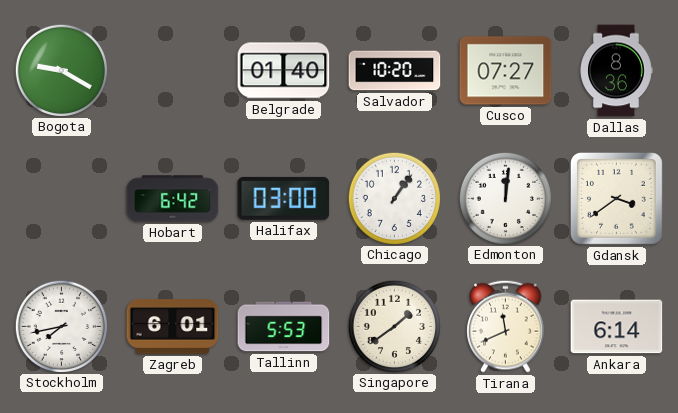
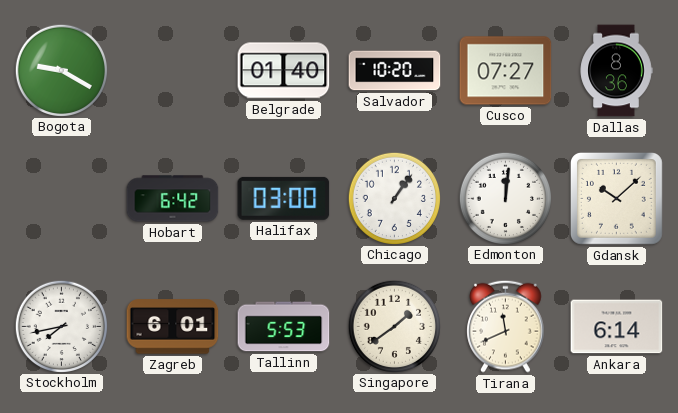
Gdansk: 3:39 -> 10:08 (616, 198)
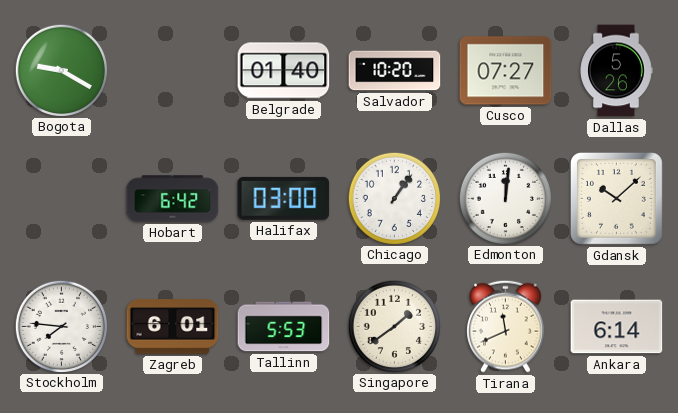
Dallas: 8:36 -> 5:26 (616, 71)
Stockholm: 7:43 -> 7:46 (62, 326)
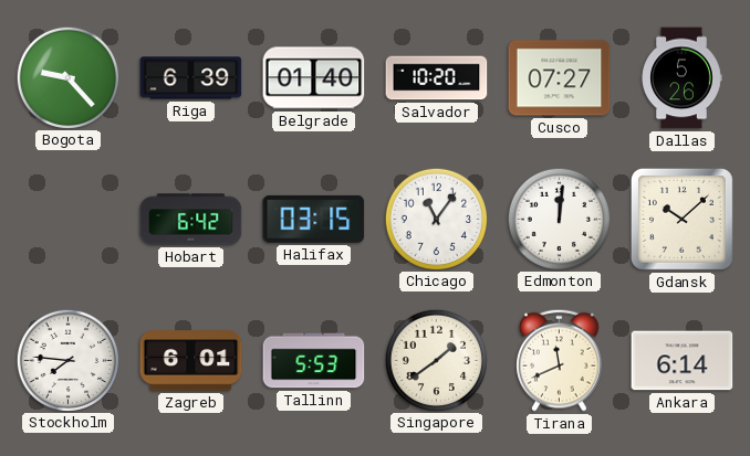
Bogota: 9:20 -> 9:23 (69, 77)
Riga: none -> 6:39 (191, 78)
Halifax: 03:00 -> 03:15 (314, 219)
Chicago: 1:06 -> 11:06 (437, 219)
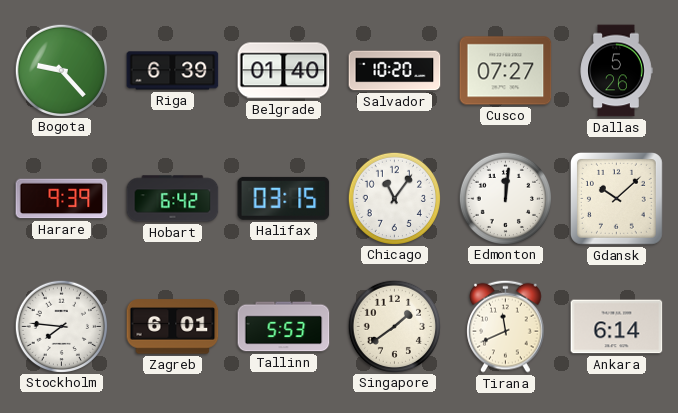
Harare: none -> 9:39 (62, 199)
